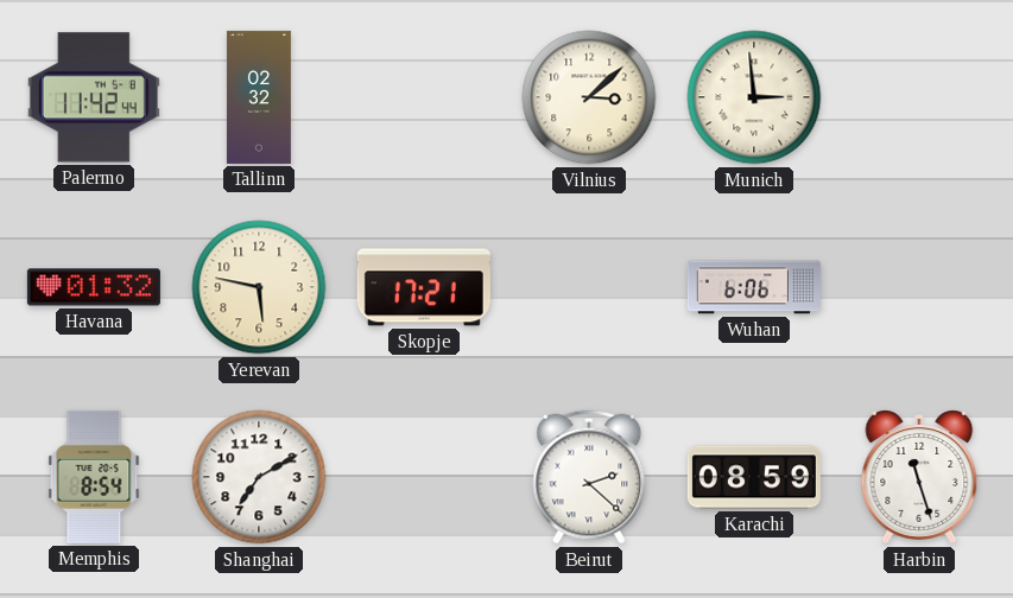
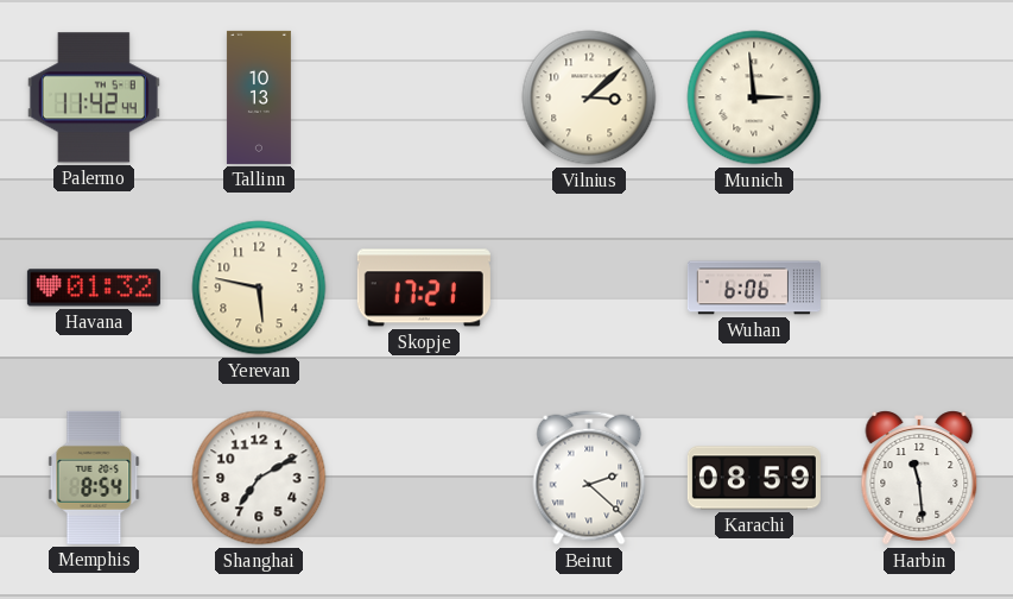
Tallinn: 02:32 -> 10:13 (259, 97)
Harbin: 11:27 -> 11:29 (919, 478)
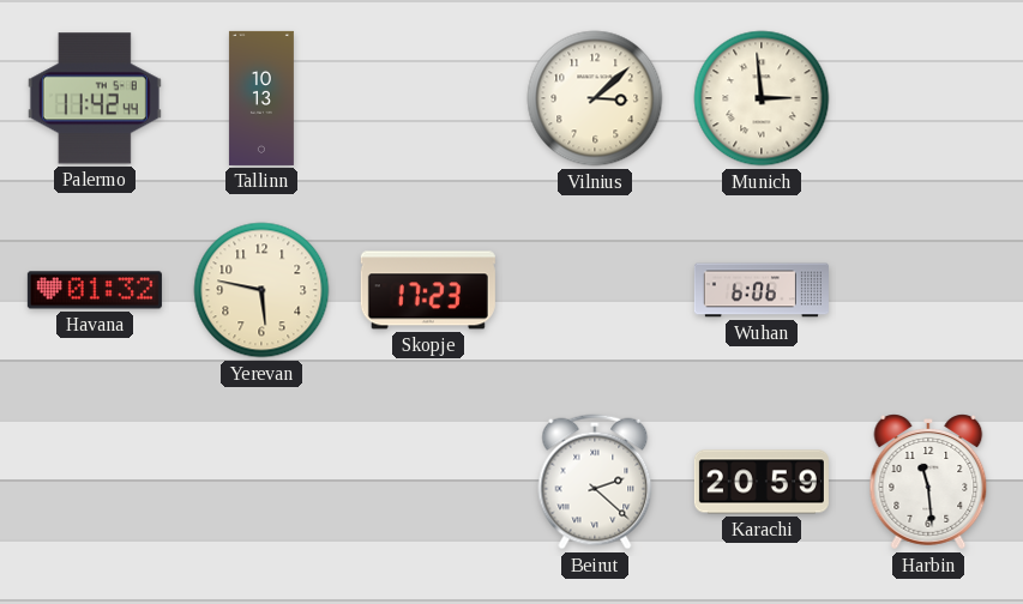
Skopje: 17:21 -> 17:23 (428, 290)
Memphis: 8:54 -> none (94, 478)
Shanghai: 7:10 -> none (259, 478)
Karachi: 08:59 -> 20:59 (762, 482)
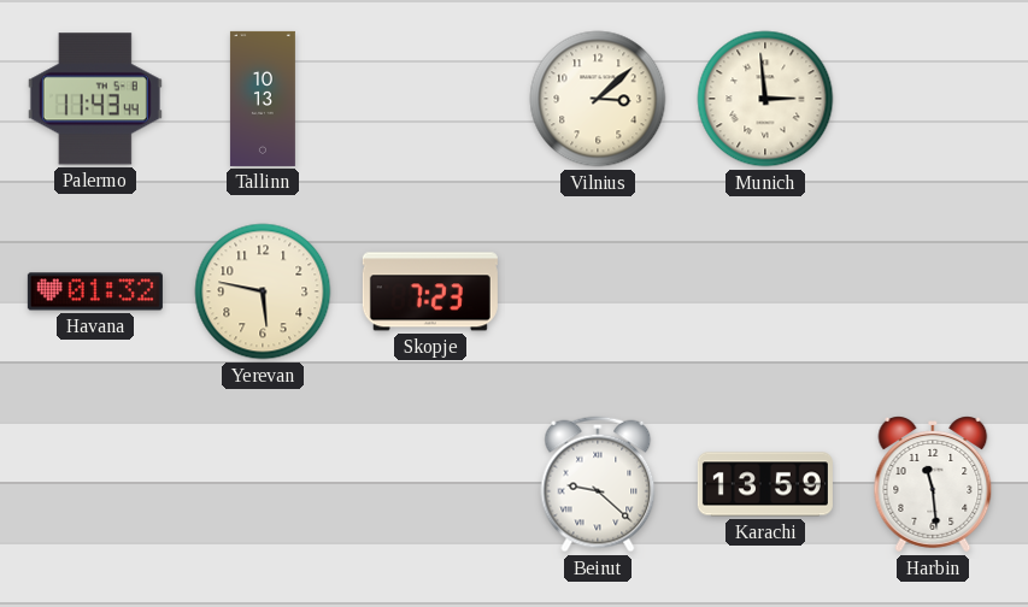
Palermo: 11:42 -> 11:43 (95, 99)
Skopje: 17:23 -> 7:23 (430, 291)
Wuhan: 6:06 -> none (762, 290)
Beirut: 2:22 -> 9:22 (598, 484)
Karachi: 20:59 -> 13:59 (765, 484)
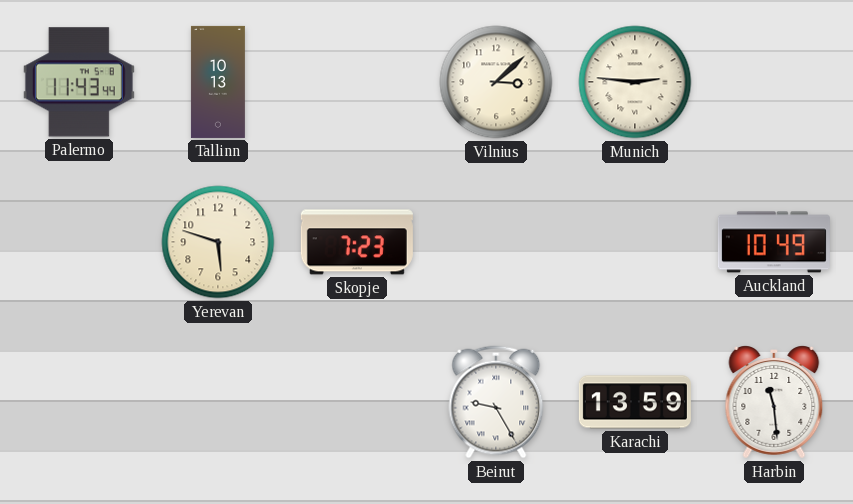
Munich: 2:59 -> 2:46 (635, 82)
Havana: 01:32 -> none (95, 291)
Yerevan: 5:47 -> 5:48 (218, 242)
Auckland: none -> 10:49 (774, 242)
Beirut: 9:22 -> 9:25 (496, 402)
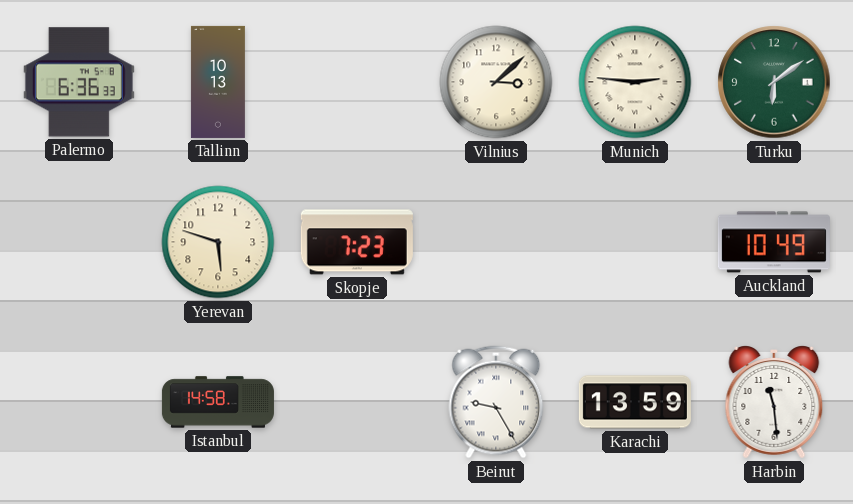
Palermo: 11:43 -> 6:36 (79, 82)
Turku: none -> 6:09 (774, 82)
Istanbul: none -> 14:58 (218, 402)
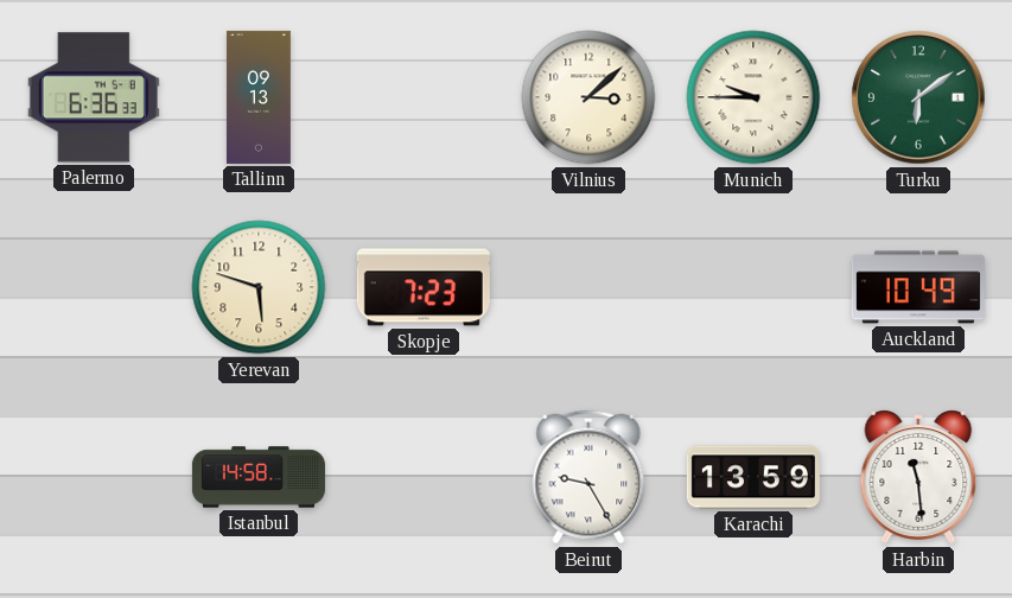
Tallinn: 10:13 -> 09:13 (259, 97)
Munich: 2:46 -> 9:45 (753, 97)
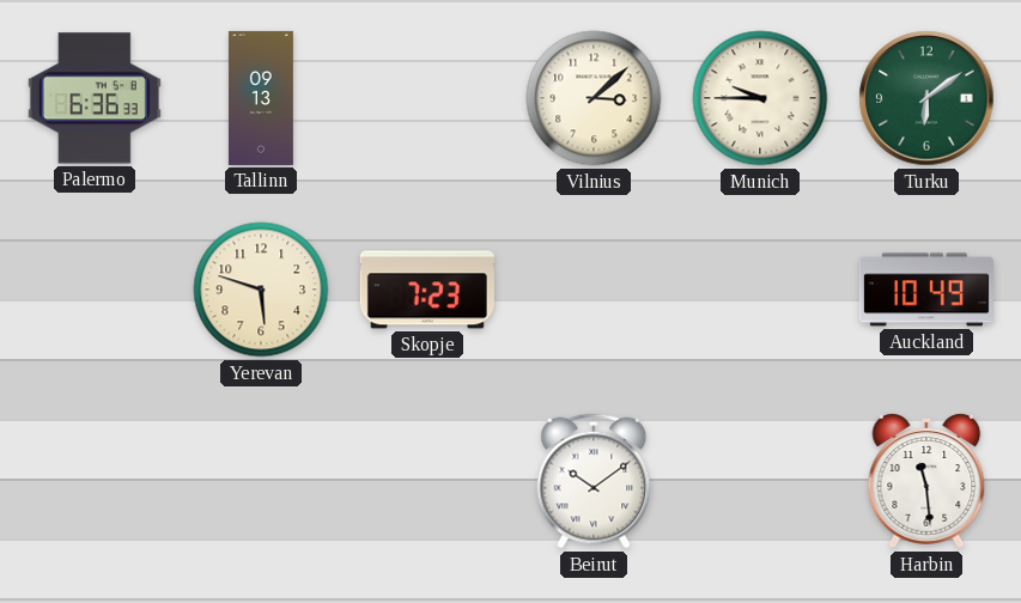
Istanbul: 14:58 -> none (259, 477)
Beirut: 9:25 -> 10:09 (594, 481)
Karachi: 13:59 -> none (753, 477)
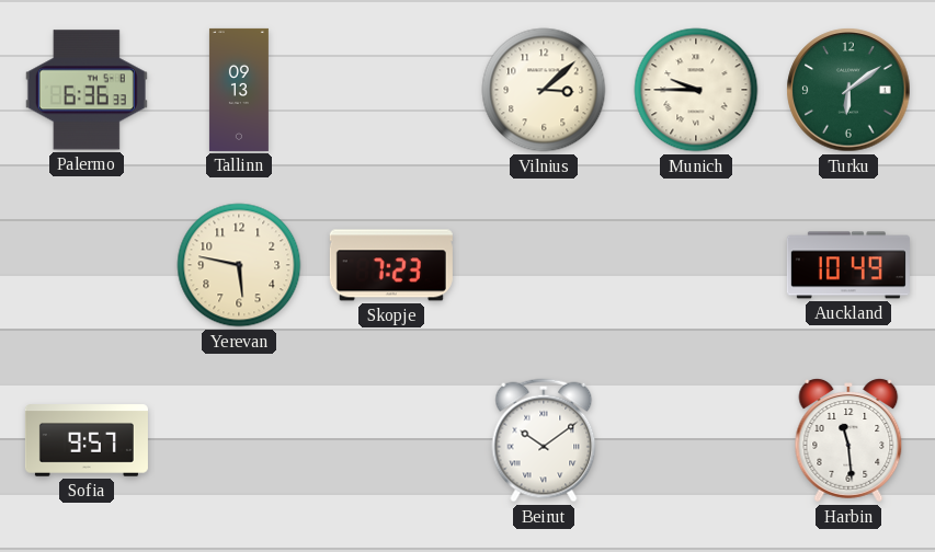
Yerevan: 5:48 -> 5:47 (239, 265)
Sofia: none -> 9:57 (87, 440)
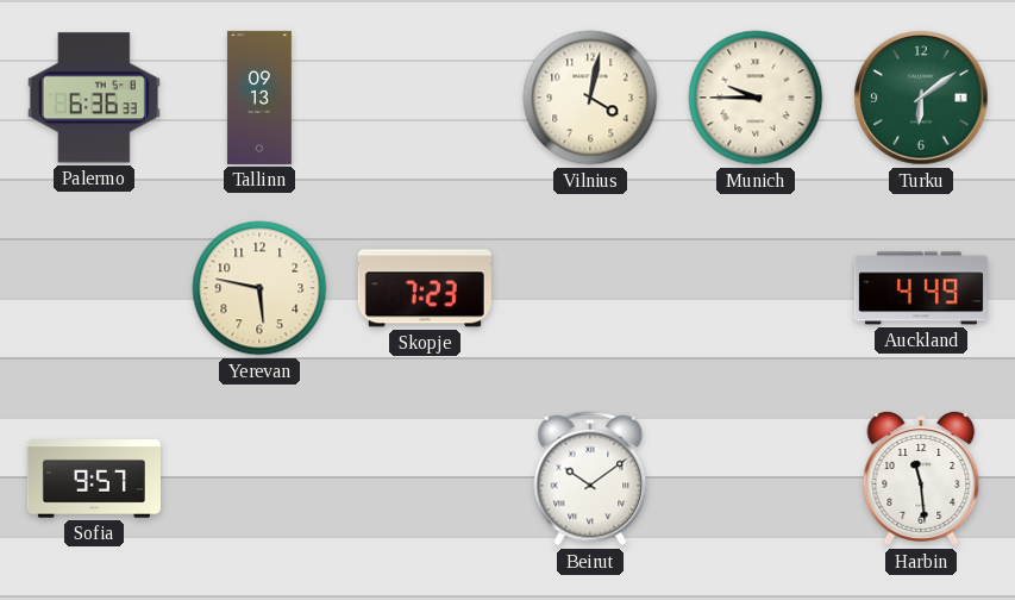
Vilnius: 3:08 -> 4:02 (590, 98)
Auckland: 10:49 -> 4:49 (921, 288)
